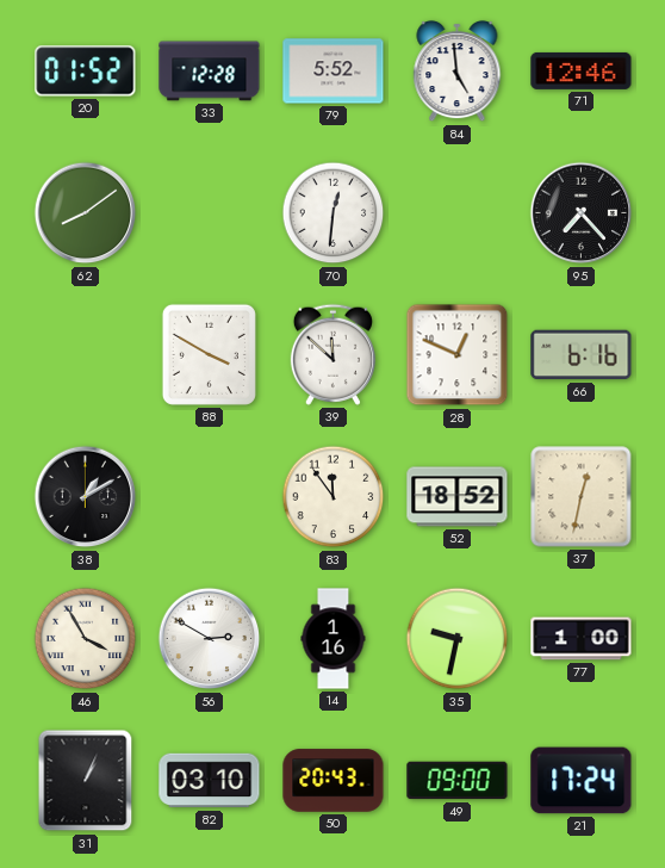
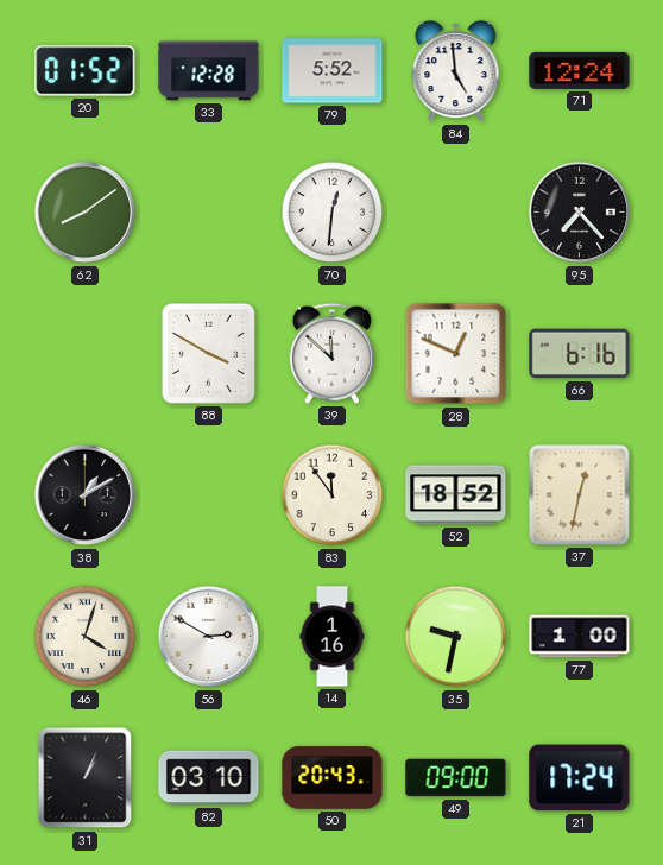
71: 12:46 -> 12:24 (580, 70)
46: 3:55 -> 4:03 (86, 637)
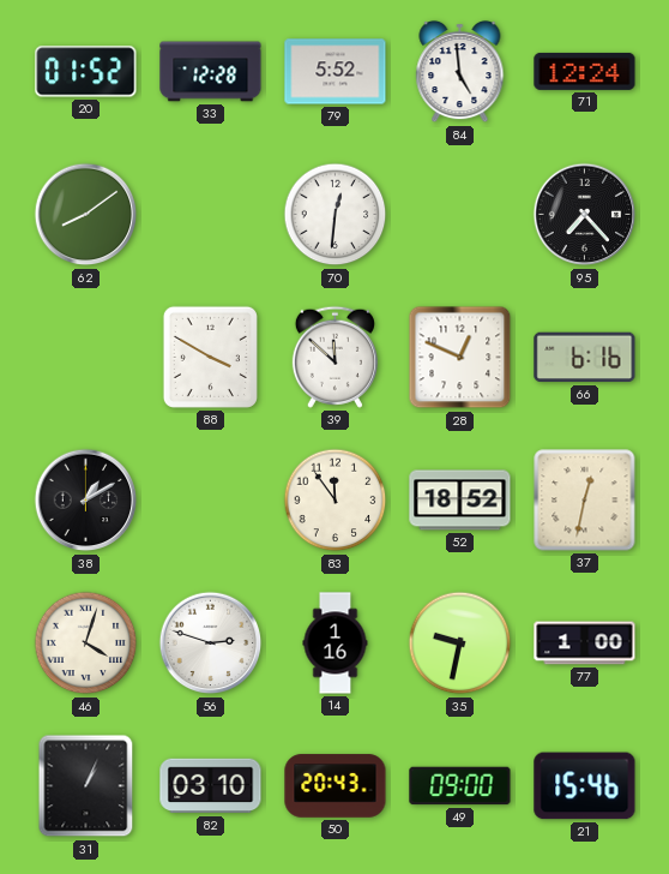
56: 2:50 -> 2:48 (211, 643)
21: 17:24 -> 15:46 (585, 786)
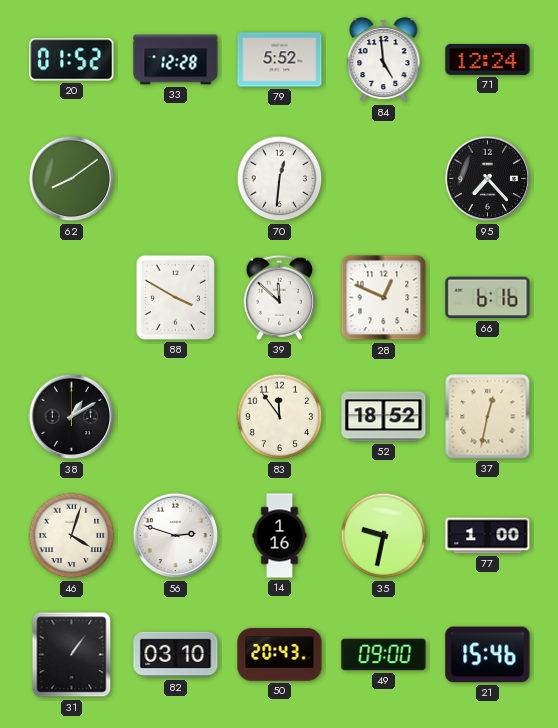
31: 1:04 -> 1:06 (72, 655)
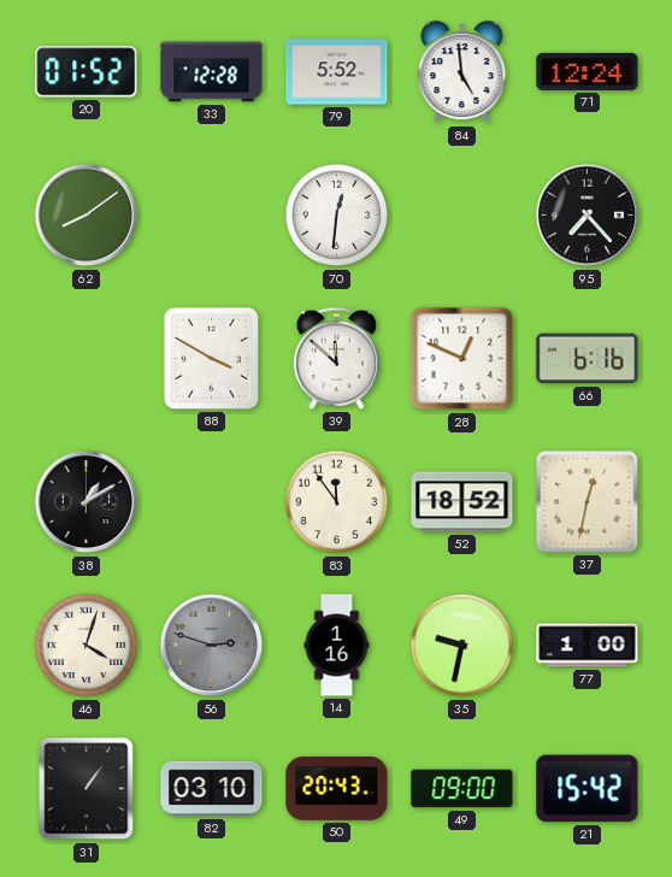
56 dial: white -> grey (212, 646)
21: 15:46 -> 15:42 (588, 789)
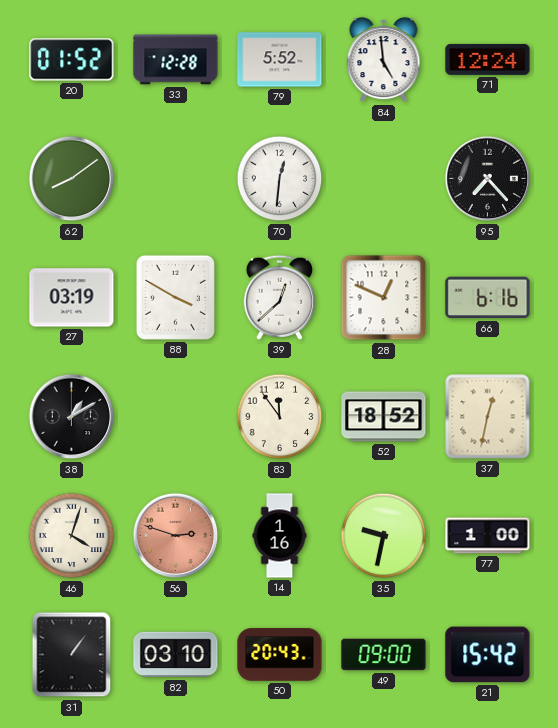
27: none -> 03:19 (72, 298)
39: 11:52 -> 12:38 (279, 297)
56 dial: grey -> salmon (176, 536)
